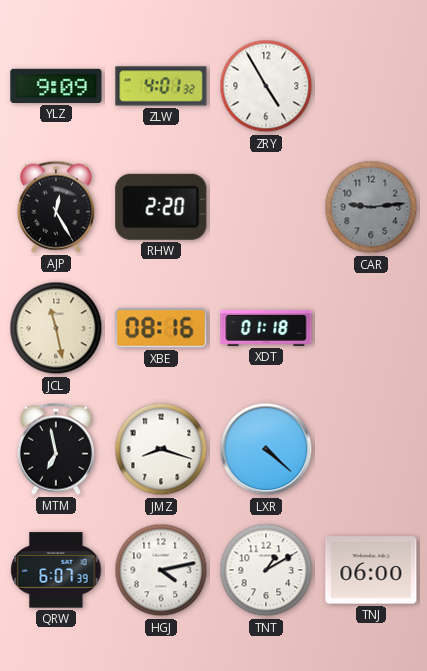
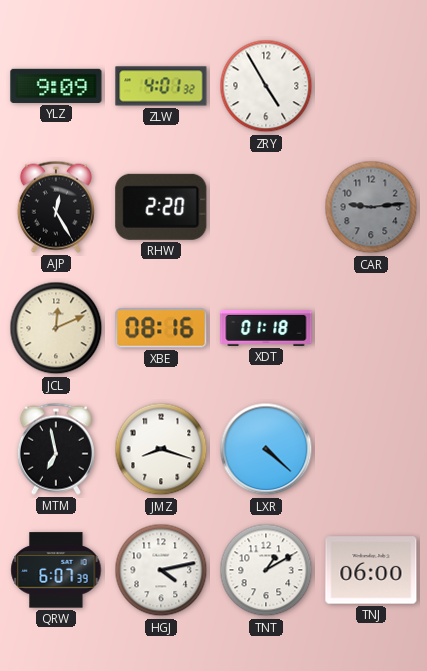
JCL: 11:28 -> 12:11 (56, 328)
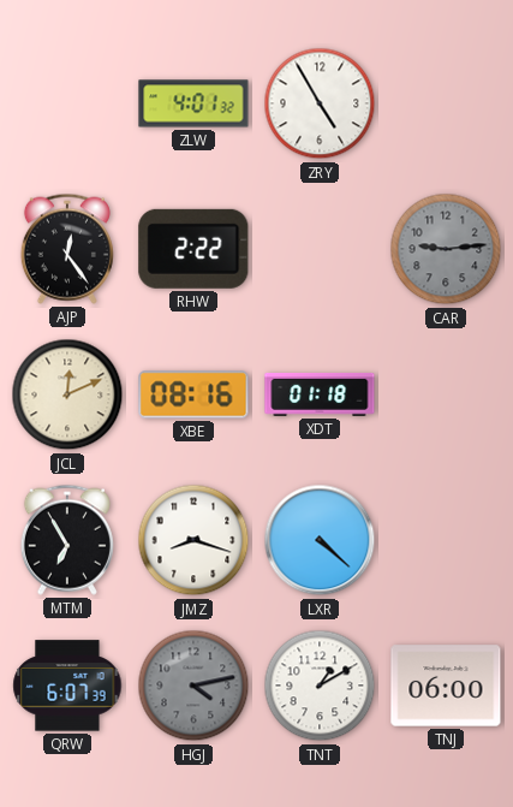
YLZ: 9:09 -> none (56, 86)
AJP: 12:25 -> 12:24 (67, 249)
RHW: 2:20 -> 2:22 (193, 249)
MTM: 6:58 -> 6:55 (67, 540)
HGJ dial: white -> grey (193, 686)
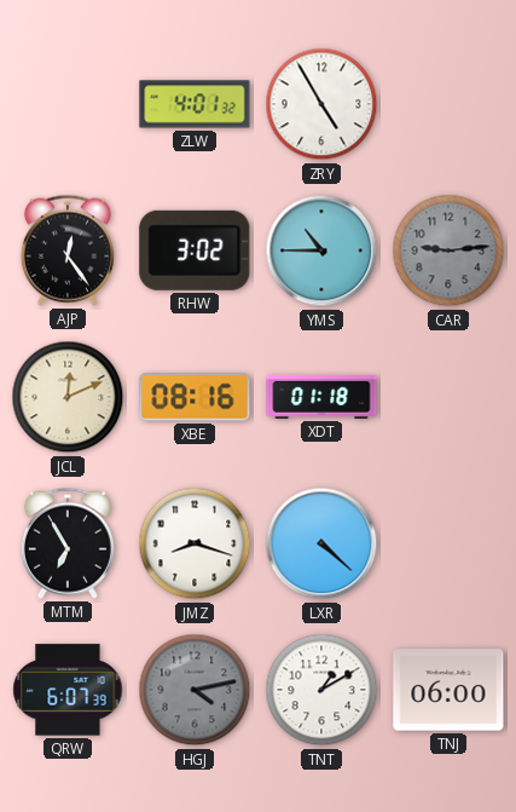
RHW: 2:22 -> 3:02 (195, 250)
YMS: none -> 10:45 (321, 250)
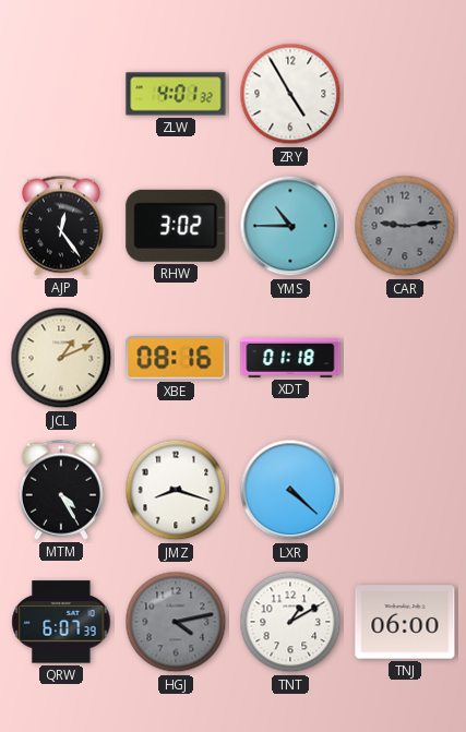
JCL: 12:11 -> 1:11 (61, 358)
MTM: 6:55 -> 4:25 (61, 490)
